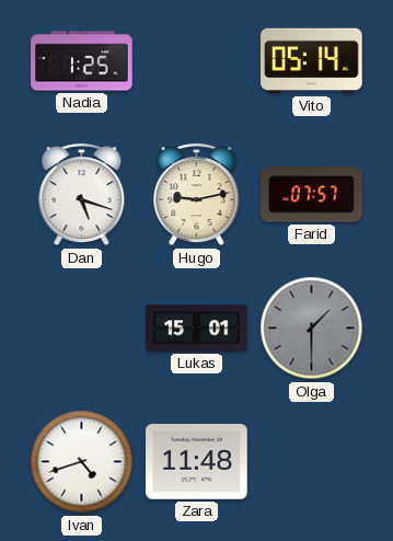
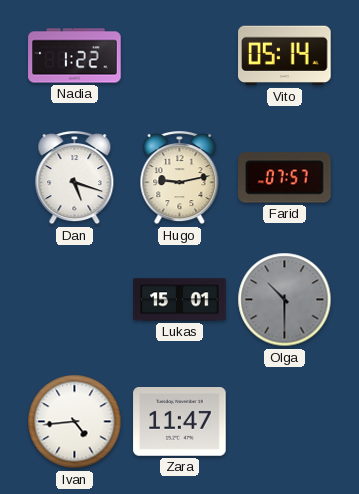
Nadia: 1:25 -> 1:22 (75, 56)
Olga: 1:30 -> 10:30 (285, 300)
Ivan: 4:42 -> 4:44 (75, 422)
Zara: 11:48 -> 11:47 (180, 422)
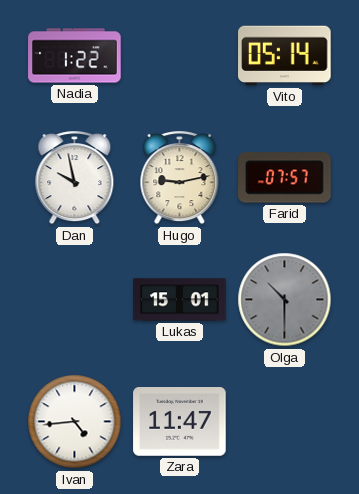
Dan: 5:18 -> 9:58 (75, 178)
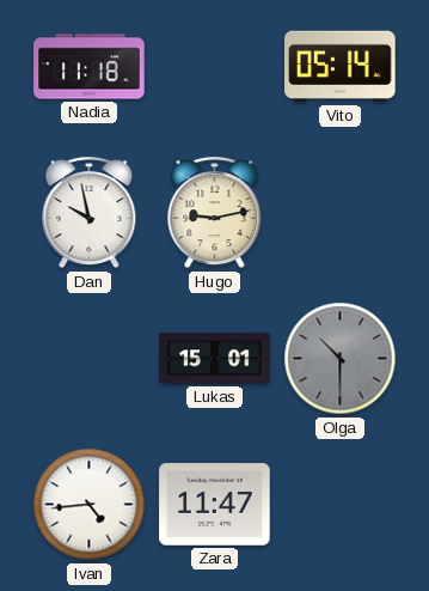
Nadia: 1:22 -> 11:18 (90, 67)
Farid: 07:57 -> none (285, 178)
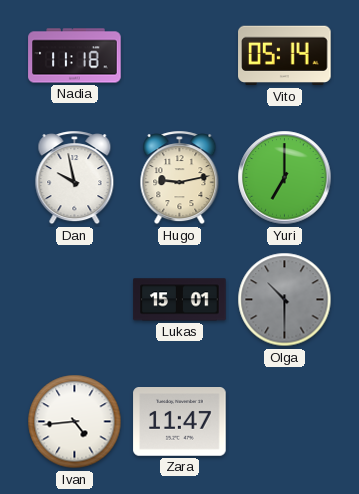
Yuri: none -> 7:00 (285, 178)
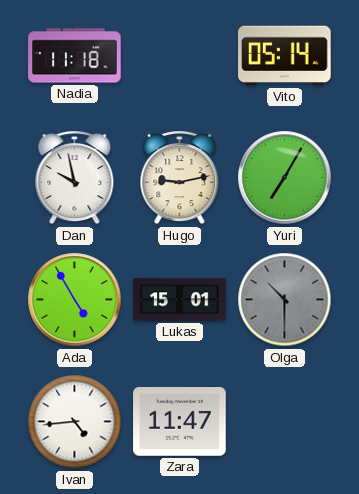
Yuri: 7:00 -> 7:05 (285, 178)
Ada: none -> 4:55 (75, 300)
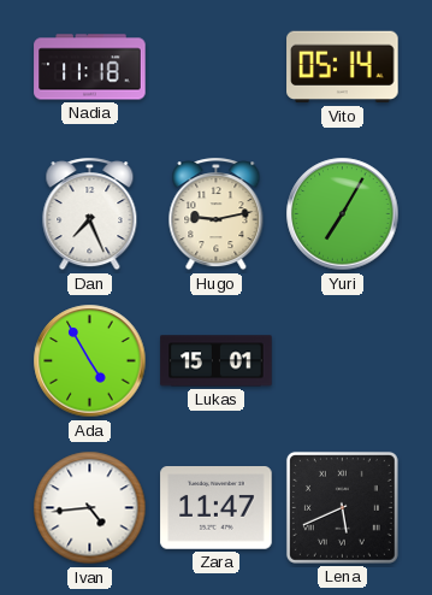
Dan: 9:58 -> 7:26 (90, 214)
Olga: 10:30 -> none (285, 300)
Lena: none -> 5:41 (342, 507)
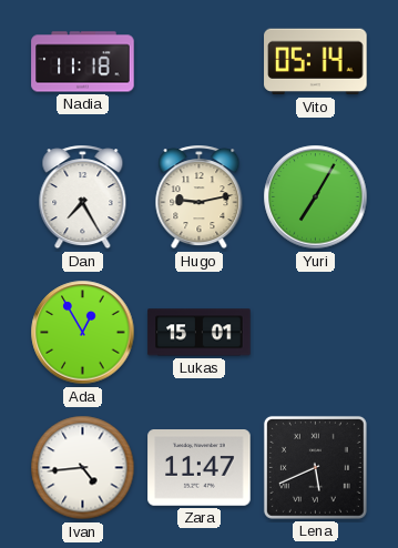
Dan: 7:26 -> 7:25 (83, 197)
Ada: 4:55 -> 12:55 (83, 333)
